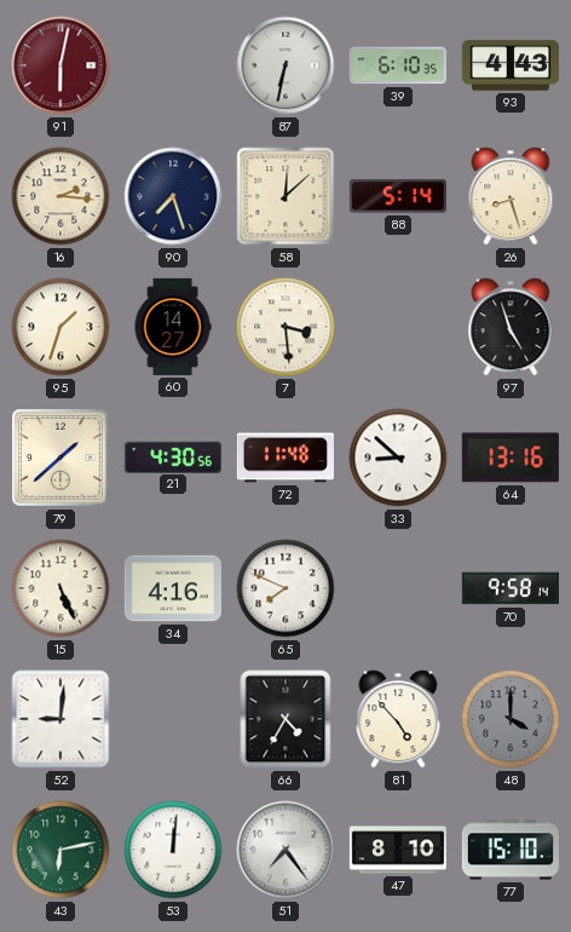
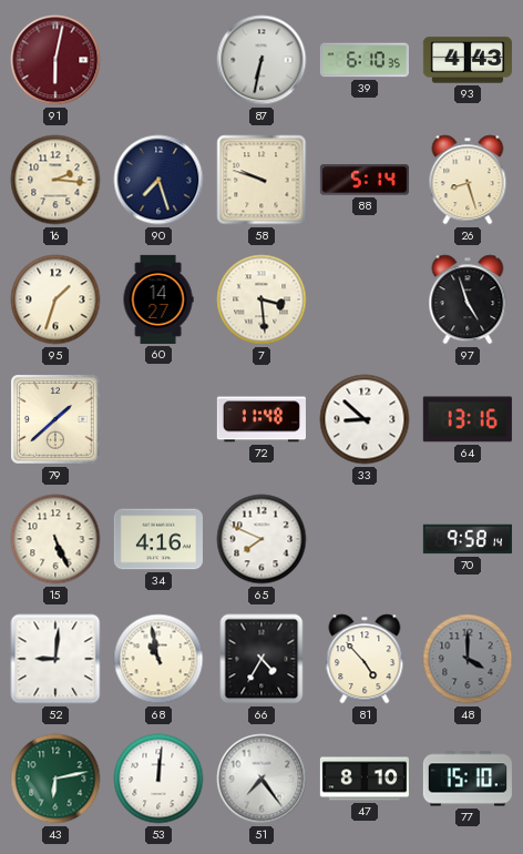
58: 12:08 -> 9:48 (261, 180)
21: 4:30 -> none (173, 456)
68: none -> 10:58 (158, 659)
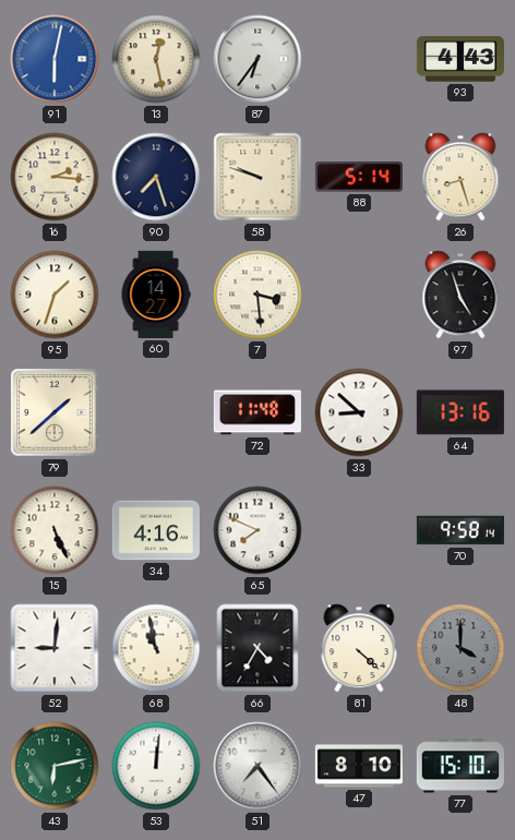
91 dial: burgundy -> blue (55, 59)
13: none -> 12:28 (156, 59)
87: 6:32 -> 6:36 (257, 59)
39: 6:10 -> none (365, 60)
81: 4:53 -> 4:22 (359, 648)
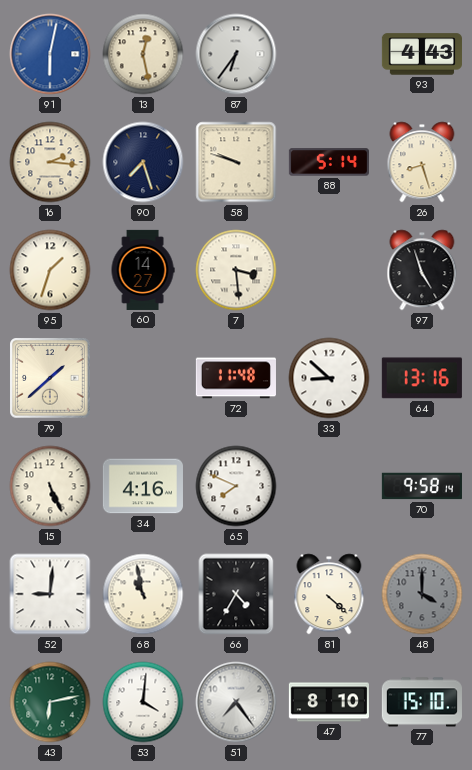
53: 12:01 -> 4:01 (143, 702)
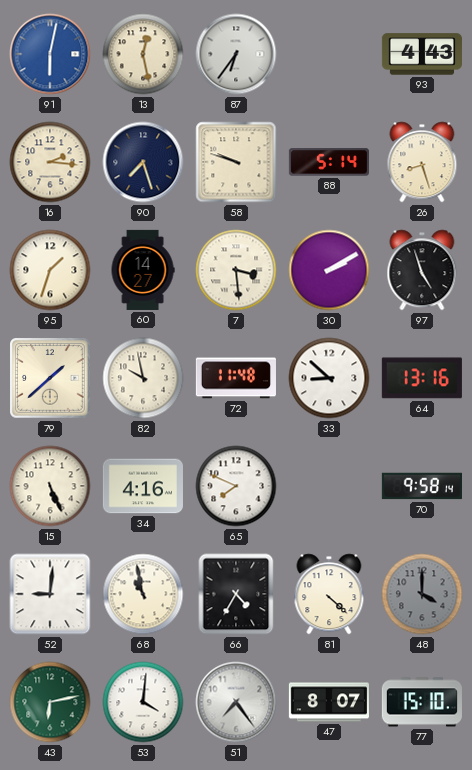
30: none -> 2:10 (329, 270)
82: none -> 9:58 (143, 378)
47: 8:10 -> 8:07 (329, 702)
